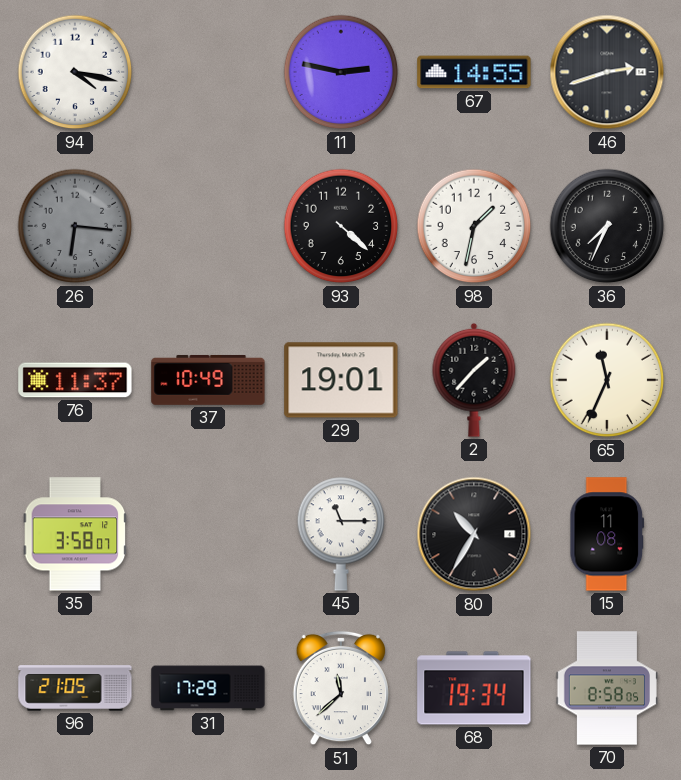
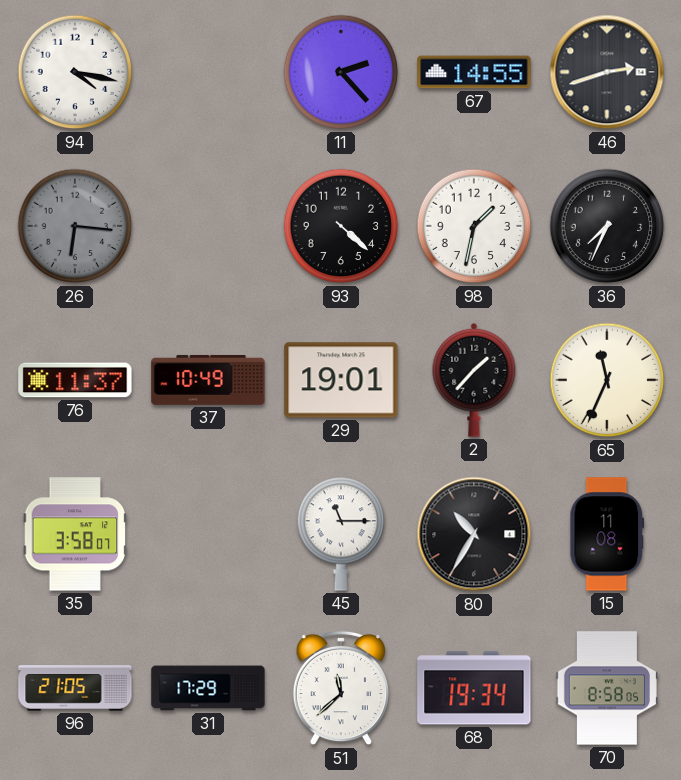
11: 2:47 -> 2:23 (341, 72)
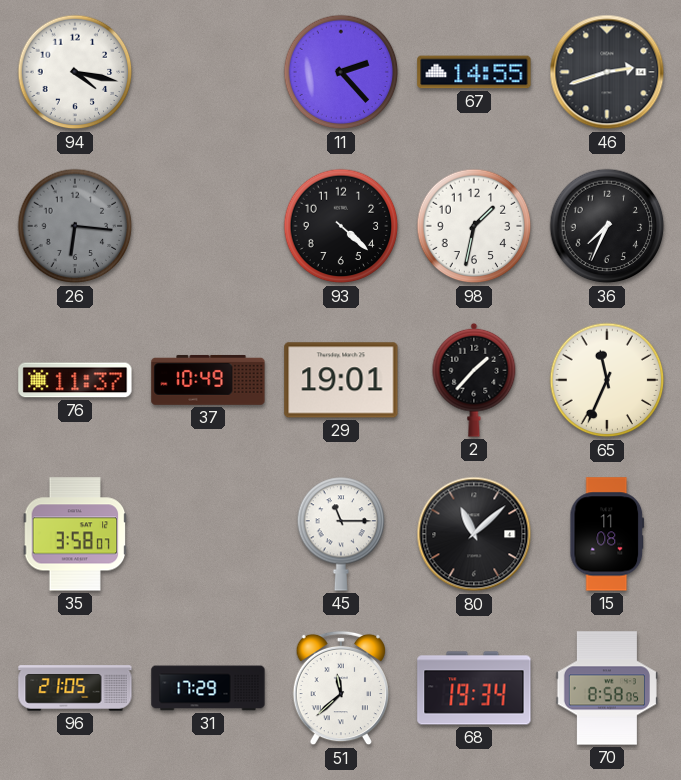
80: 10:35 -> 11:08 (474, 534)
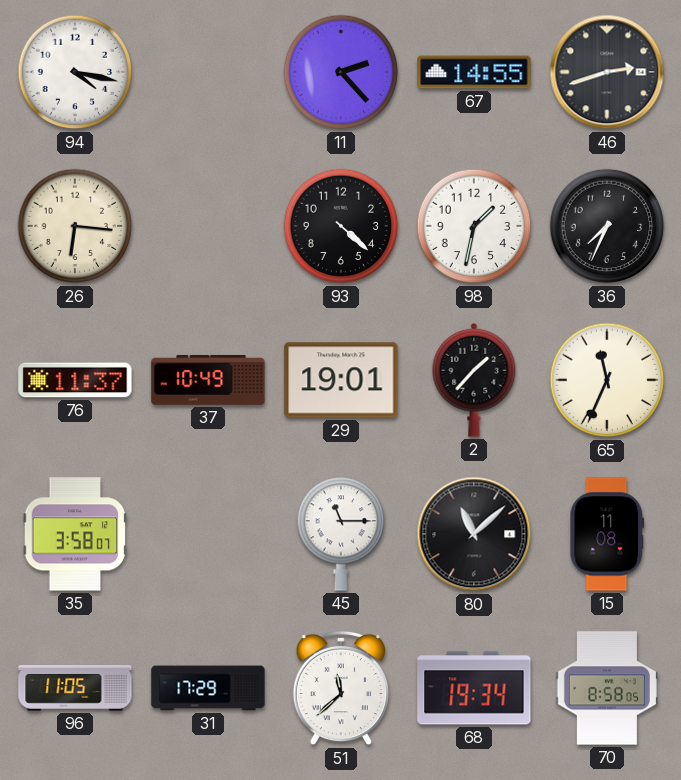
26 dial: grey -> cream (75, 226)
96: 21:05 -> 11:05 (75, 688)
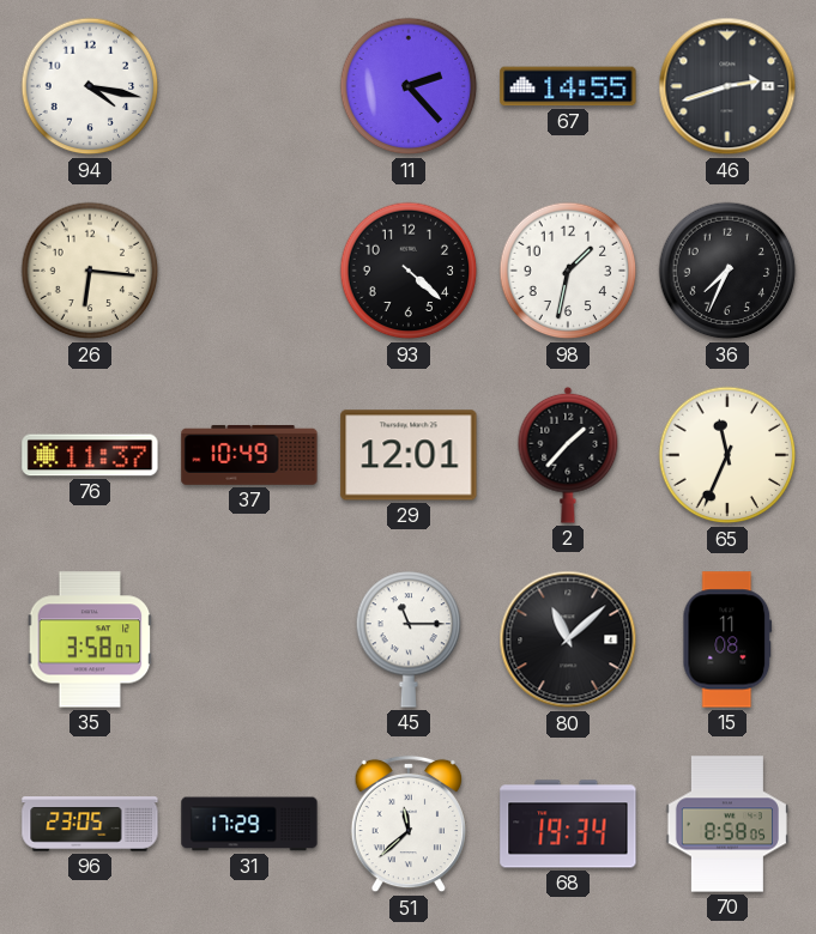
29: 19:01 -> 12:01 (409, 455)
96: 11:05 -> 23:05 (90, 824)
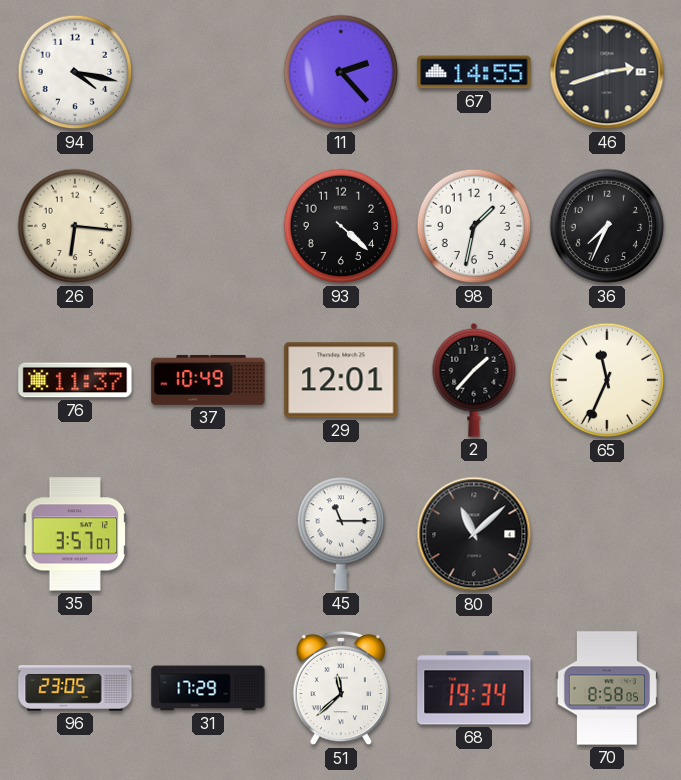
35: 3:58 -> 3:57 (75, 534)
15: 11:08 -> none (727, 639)
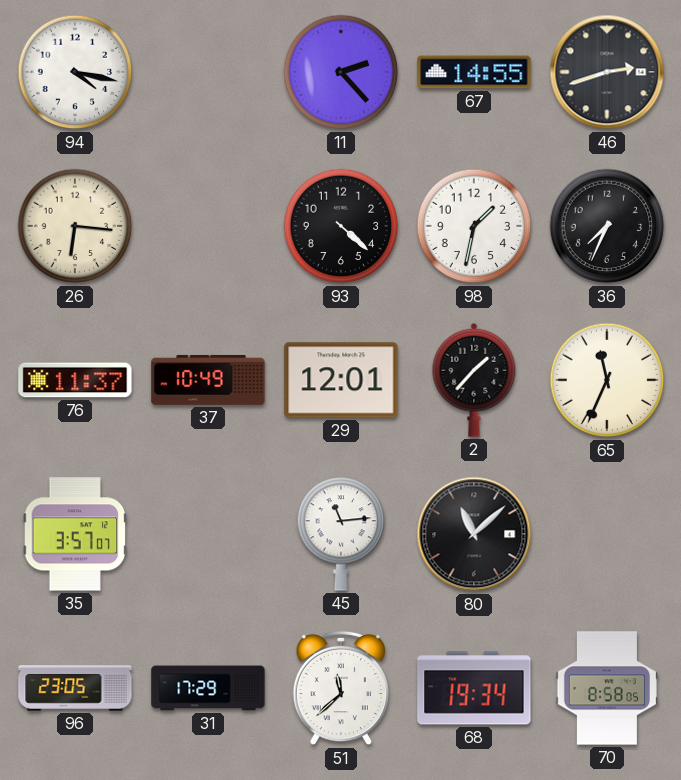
45: 11:15 -> 11:14 (341, 534)
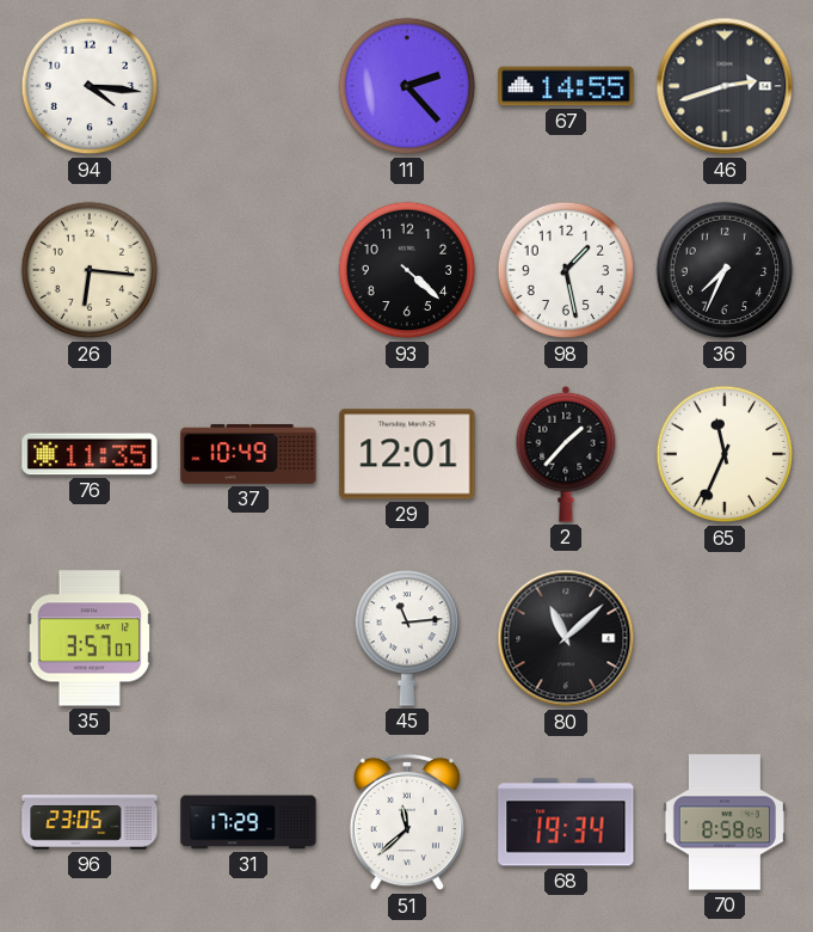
94: 4:17 -> 4:16 (90, 86)
98: 1:32 -> 1:28 (566, 270)
76: 11:37 -> 11:35 (90, 454)
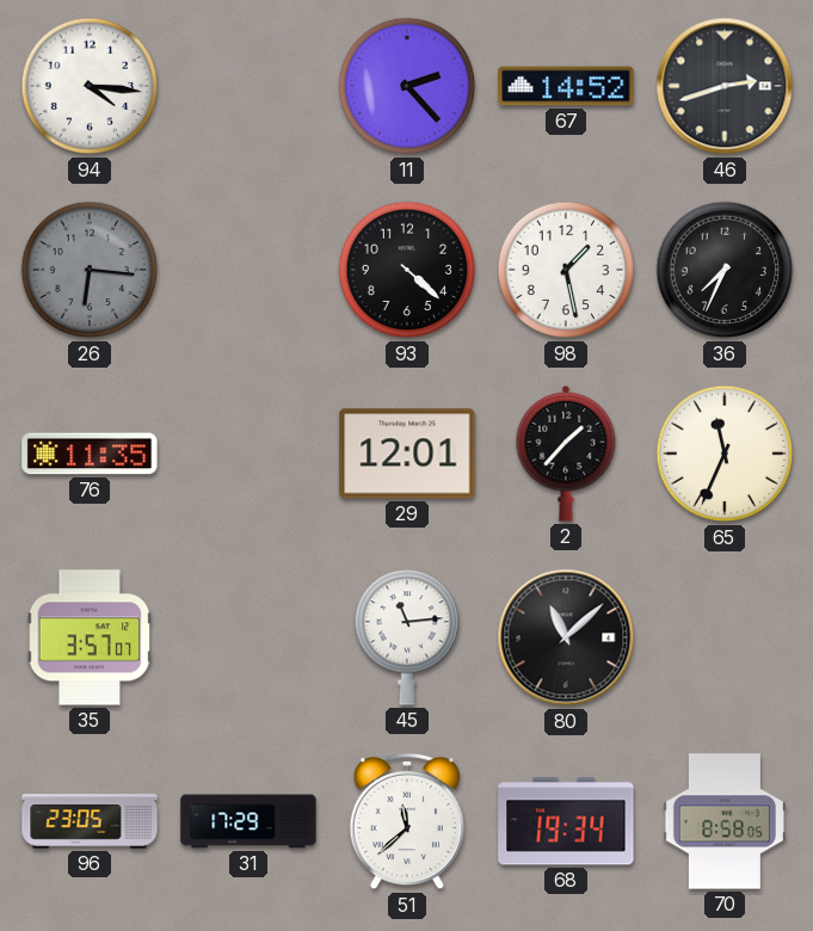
67: 14:55 -> 14:52 (566, 86)
26 dial: cream -> grey (90, 270)
37: 10:49 -> none (248, 454)
